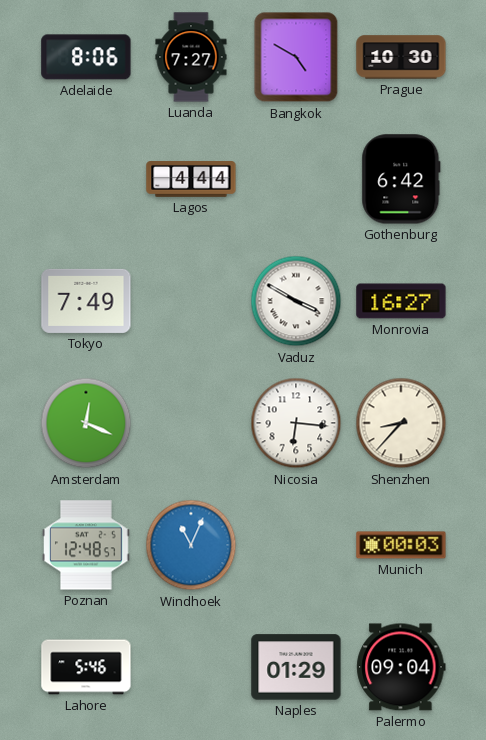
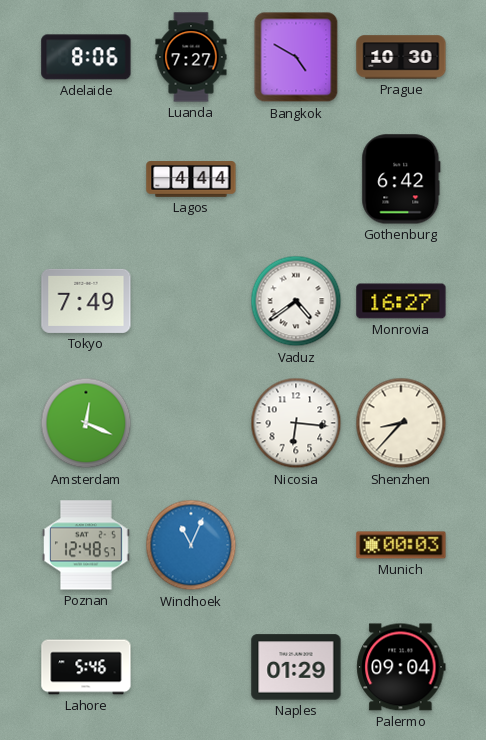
Vaduz: 3:50 -> 4:39 (296, 301)
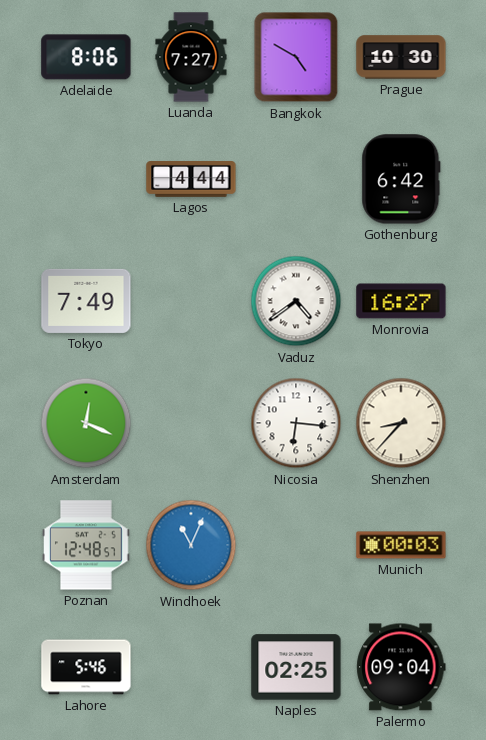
Naples: 01:29 -> 02:25 (296, 667)
